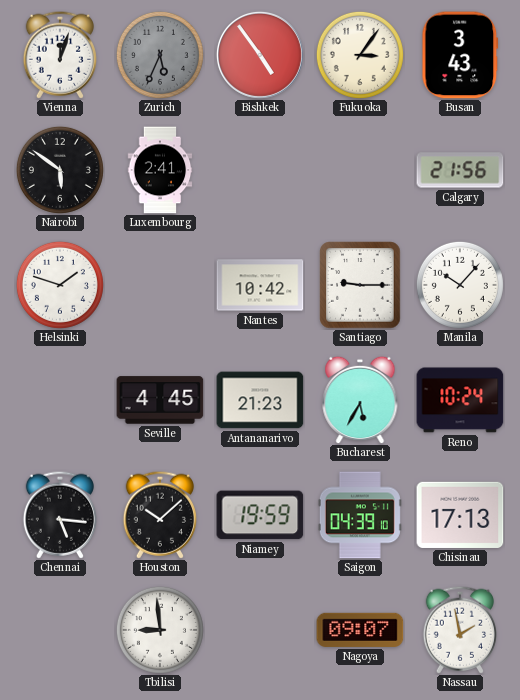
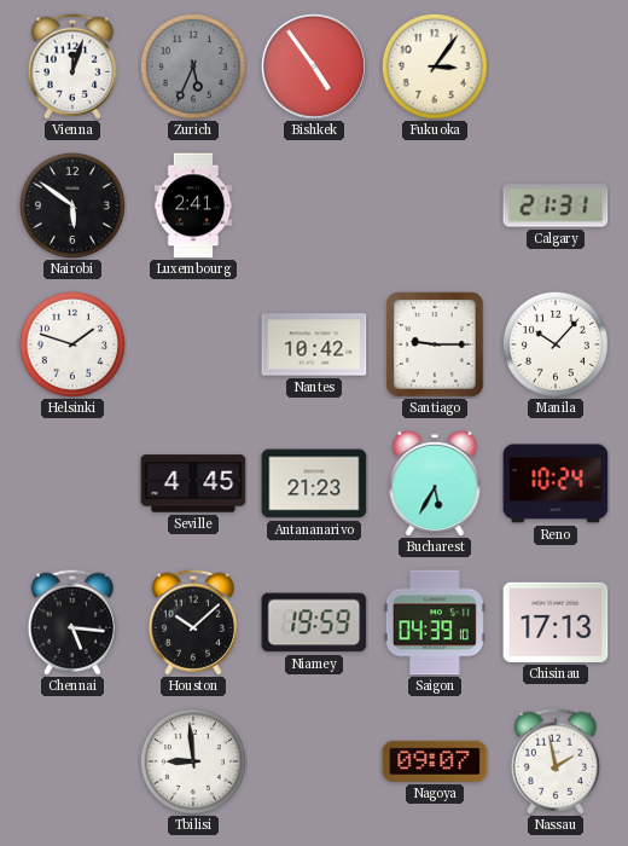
Busan: 3:43 -> none (460, 55)
Calgary: 21:56 -> 21:31 (556, 205)
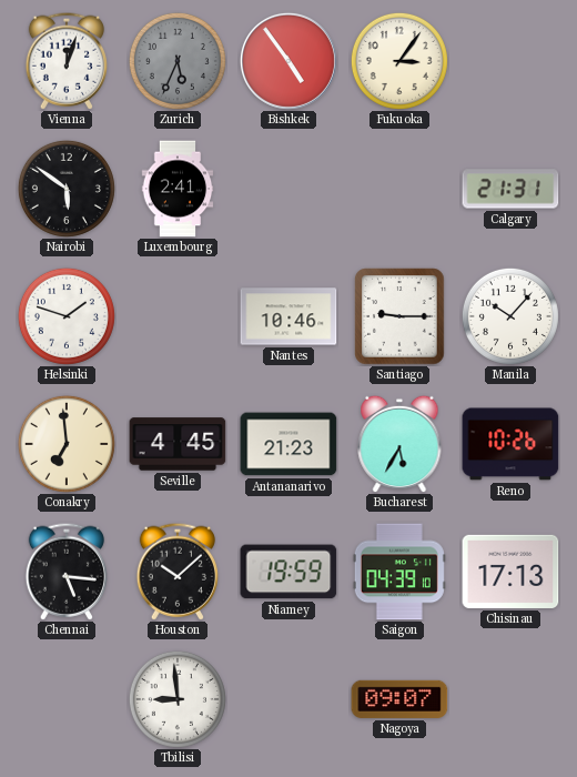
Nantes: 10:42 -> 10:46 (288, 316)
Conakry: none -> 6:59 (67, 444)
Reno: 10:24 -> 10:26 (510, 444)
Nassau: 1:58 -> none (554, 761)
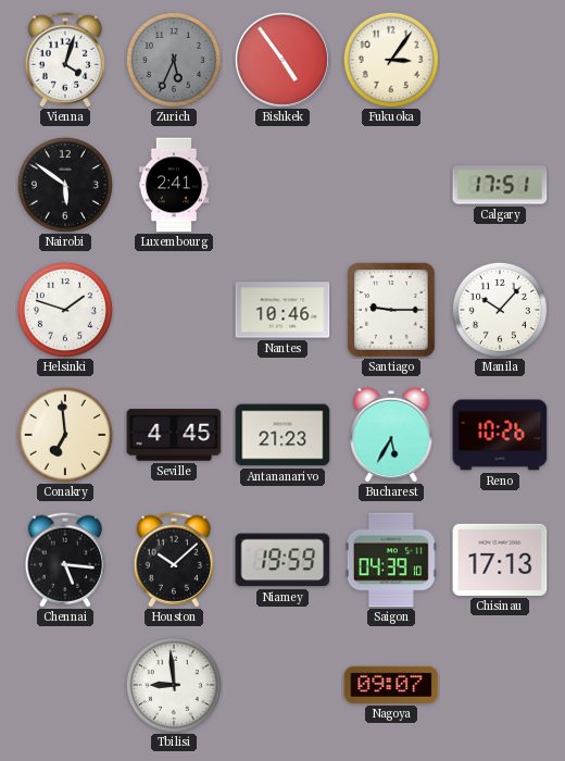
Vienna: 12:03 -> 4:03 (64, 60)
Calgary: 21:31 -> 17:51 (500, 185)
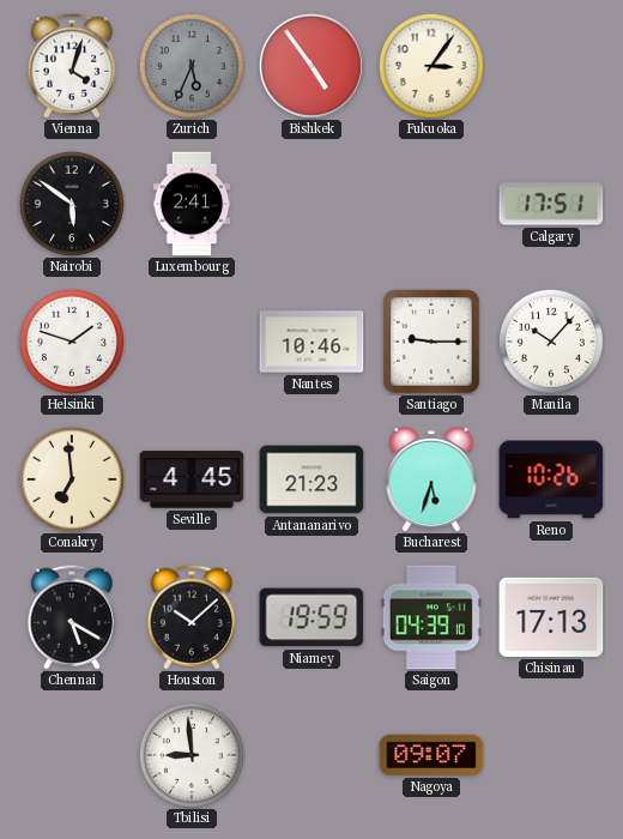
Bucharest: 5:35 -> 5:33 (431, 479)
Chennai: 5:16 -> 5:20 (71, 617)
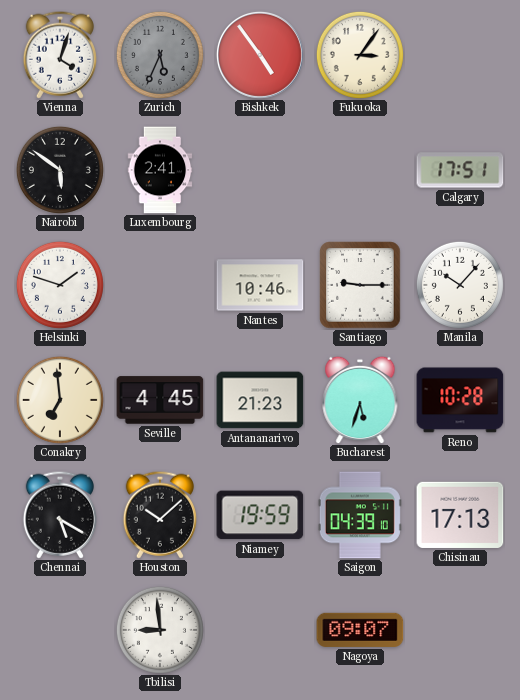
Reno: 10:26 -> 10:28 (460, 400)
